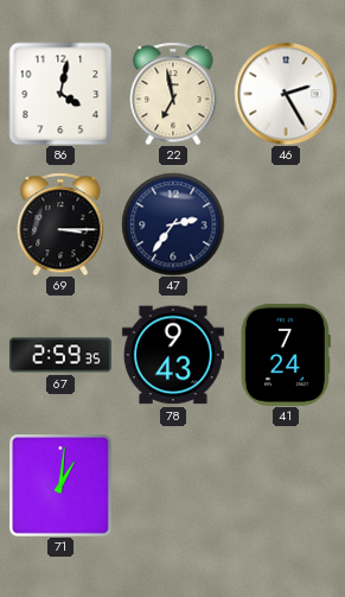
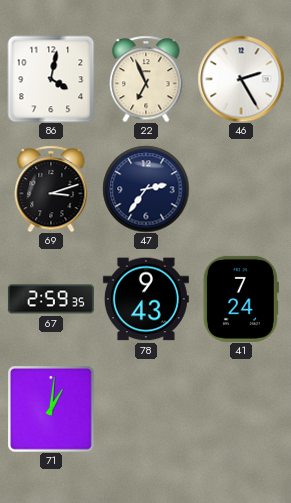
22: 6:58 -> 6:56 (146, 79)
69: 3:15 -> 3:12 (51, 189)
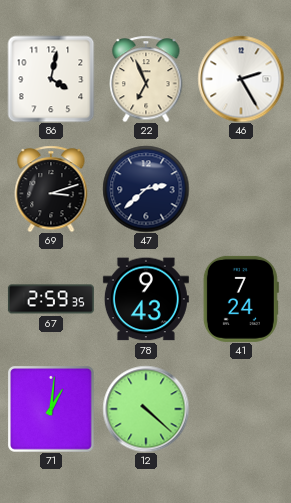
47: 2:36 -> 2:38 (146, 189)
12: none -> 4:22 (146, 409)
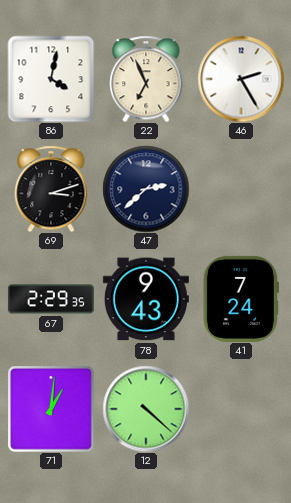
67: 2:59 -> 2:29 (51, 299)
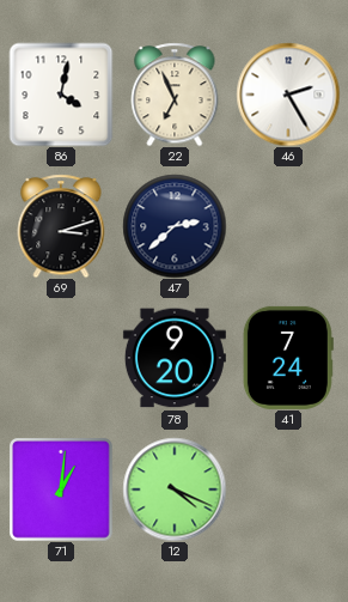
67: 2:29 -> none (51, 299)
78: 9:43 -> 9:20 (175, 358)
12: 4:22 -> 4:19 (175, 489)
